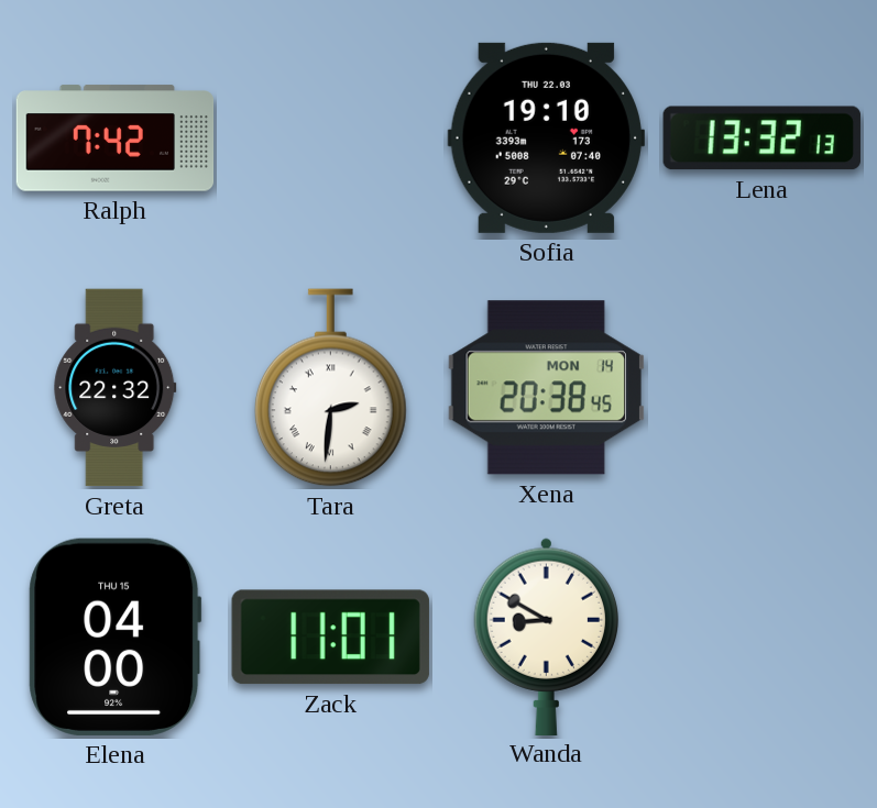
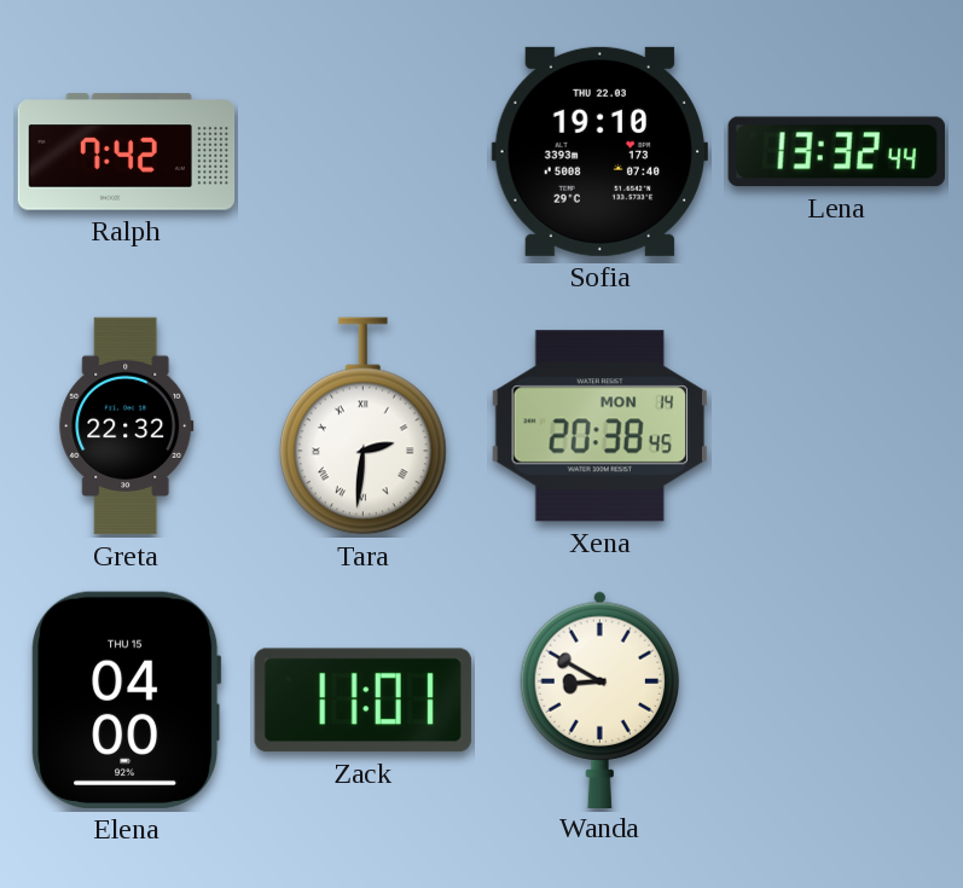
Lena: 13:32:13 -> 13:32:44 (836, 152)
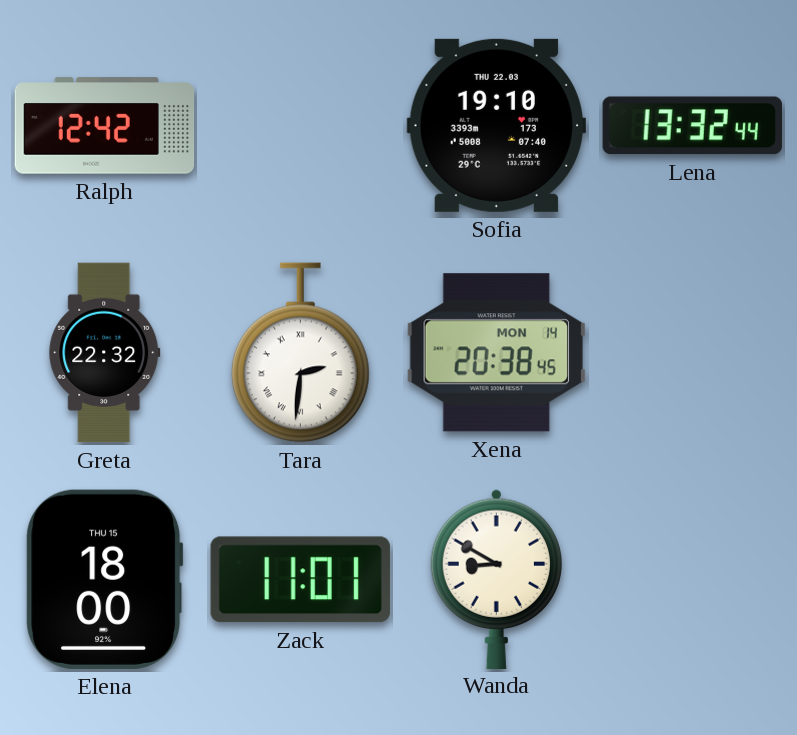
Ralph: 7:42 -> 12:42 (105, 126)
Elena: 04:00 -> 18:00 (105, 579)
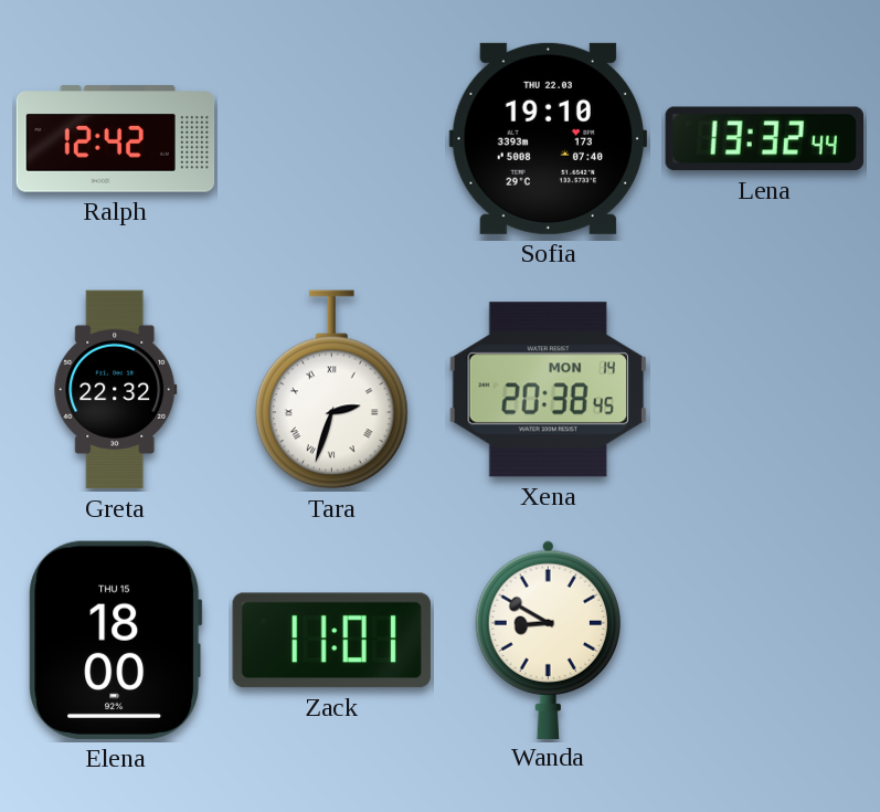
Tara: 2:31 -> 2:33 (332, 390)
